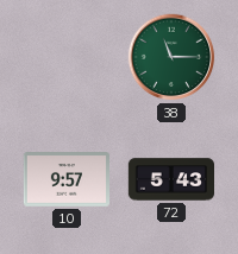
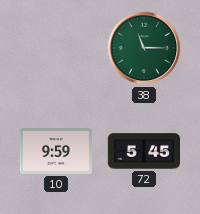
10: 9:57 -> 9:59 (55, 151)
72: 5:43 -> 5:45 (143, 151)
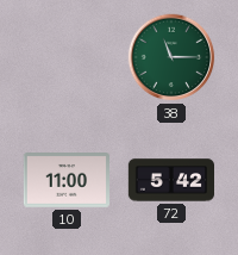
10: 9:59 -> 11:00 (65, 180)
72: 5:45 -> 5:42 (170, 180)
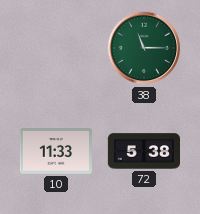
10: 11:00 -> 11:33 (55, 151)
72: 5:42 -> 5:38 (143, 151)
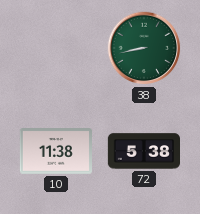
38: 11:15 -> 8:43 (144, 48)
10: 11:33 -> 11:38 (55, 151)
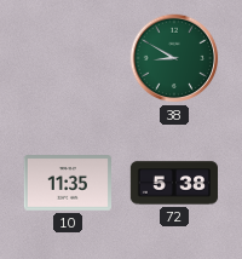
38: 8:43 -> 8:50 (174, 58)
10: 11:38 -> 11:35 (67, 183)
